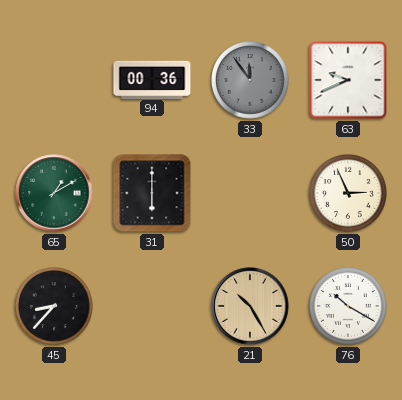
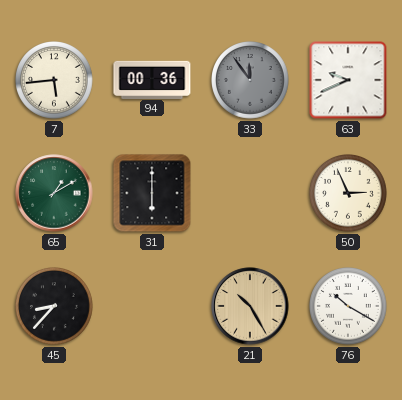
7: none -> 5:44 (55, 81)
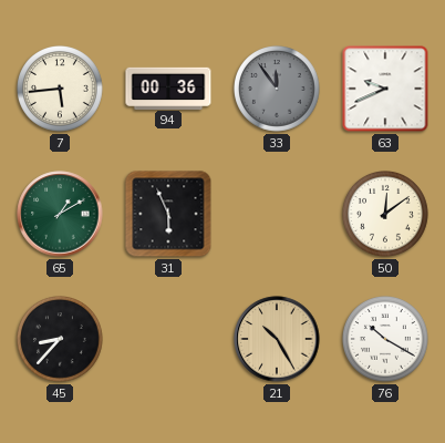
31: 6:00 -> 5:56 (168, 214)
50: 2:56 -> 12:09 (386, 215)
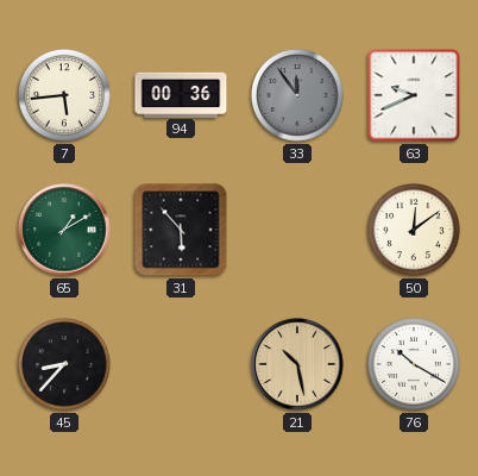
31: 5:56 -> 5:53 (181, 230)
21: 10:25 -> 10:28 (297, 364)
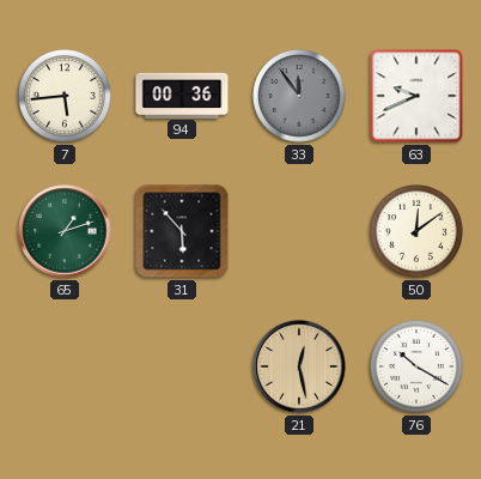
65: 1:10 -> 1:12 (65, 231)
45: 8:37 -> none (65, 365)
21: 10:28 -> 12:28 (299, 366)
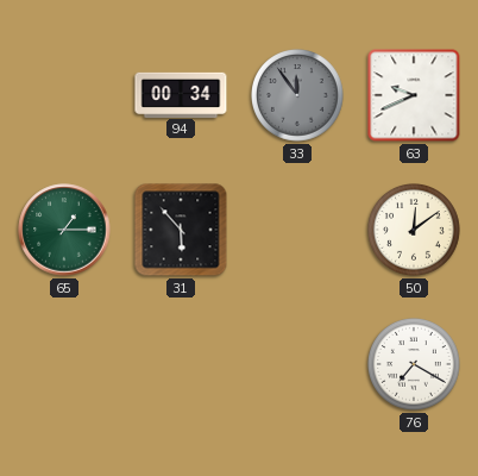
7: 5:44 -> none (66, 97)
94: 00:36 -> 00:34 (181, 94)
65: 1:12 -> 1:15 (64, 230)
21: 12:28 -> none (299, 366)
76: 10:20 -> 7:20 (415, 365)
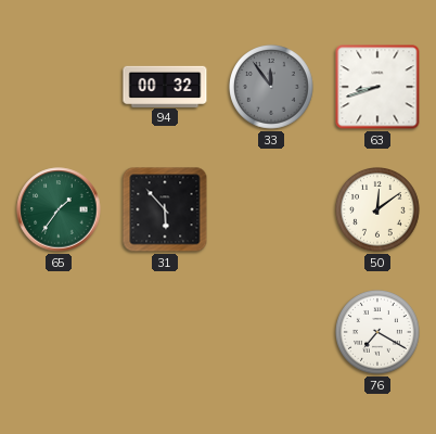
94: 00:34 -> 00:32 (165, 86)
63: 9:41 -> 8:42 (377, 87)
65: 1:15 -> 1:36 (59, 209)
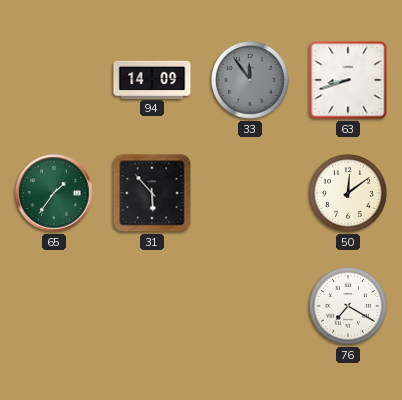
94: 00:32 -> 14:09 (152, 79)
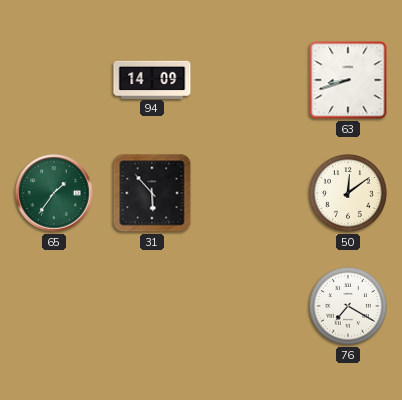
33: 11:54 -> none (251, 81)
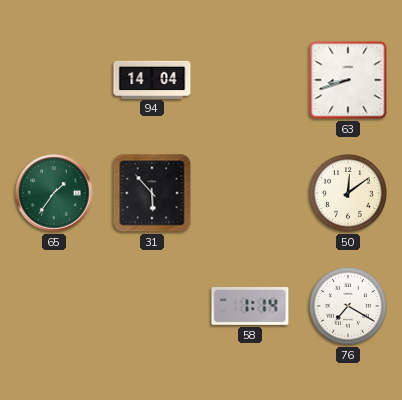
94: 14:09 -> 14:04 (152, 79)
58: none -> 1:14 (250, 307)
